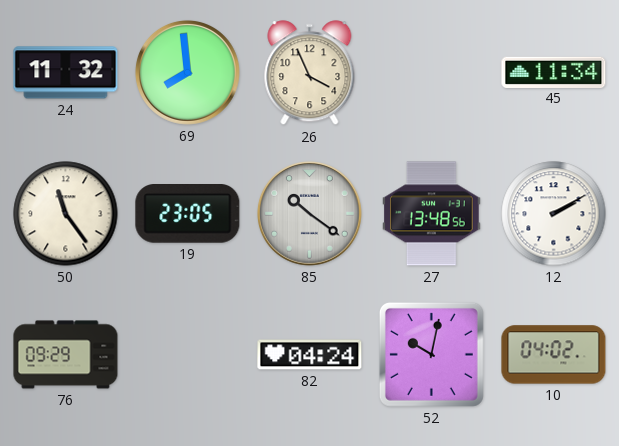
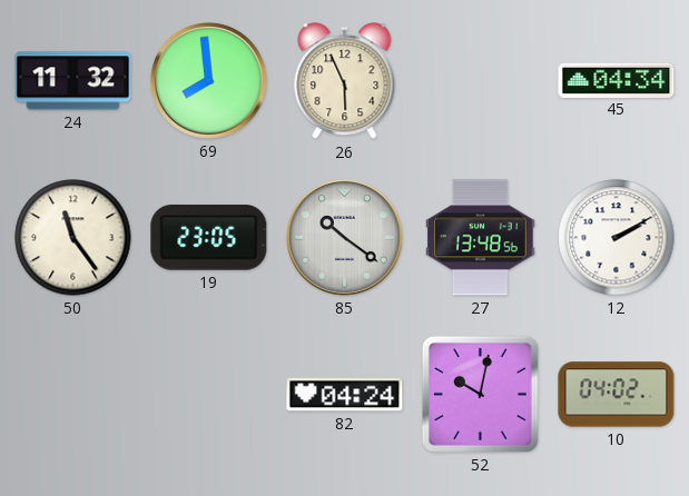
26: 3:56 -> 5:56 (345, 81)
45: 11:34 -> 04:34 (617, 80)
76: 09:29 -> none (66, 355)
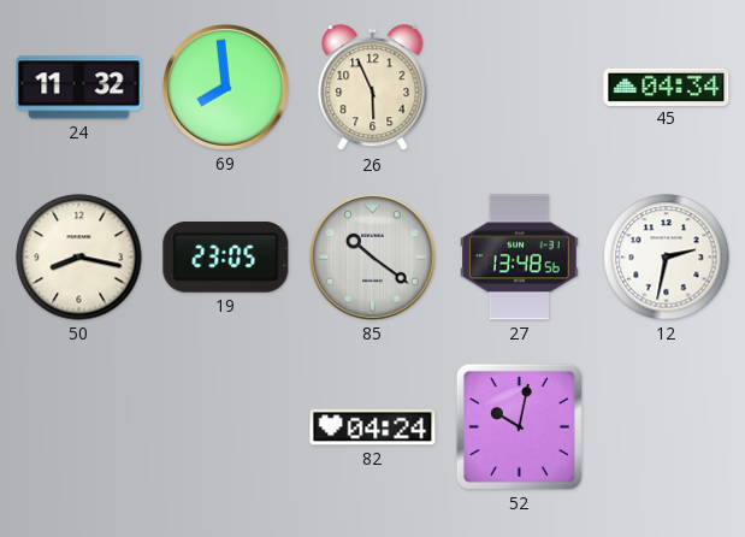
50: 11:24 -> 8:17 (79, 258)
12: 2:10 -> 2:32 (667, 258)
10: 04:02 -> none (617, 395)
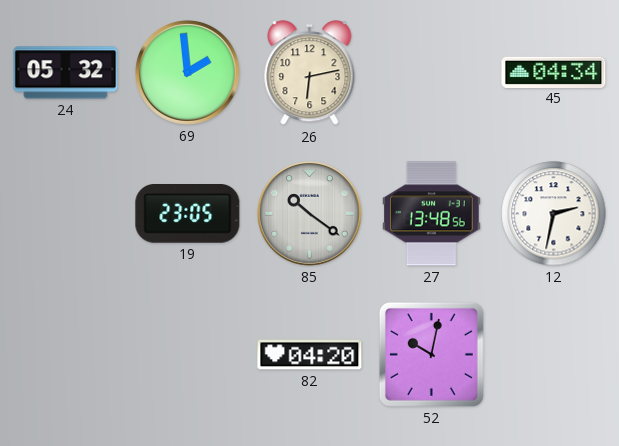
24: 11:32 -> 05:32 (66, 73)
69: 7:59 -> 1:59 (187, 72)
26: 5:56 -> 6:13 (310, 73)
50: 8:17 -> none (79, 258)
82: 04:24 -> 04:20 (310, 355)
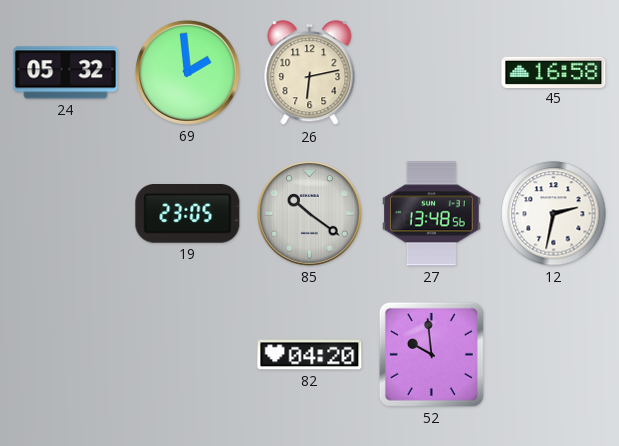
45: 04:34 -> 16:58 (554, 72)
52: 10:02 -> 9:59 (431, 354)
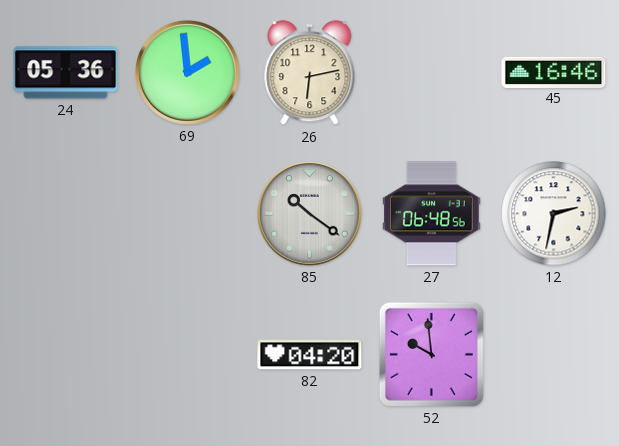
24: 05:32 -> 05:36 (66, 73)
45: 16:58 -> 16:46 (554, 72)
19: 23:05 -> none (188, 214)
27: 13:48 -> 06:48 (432, 214)
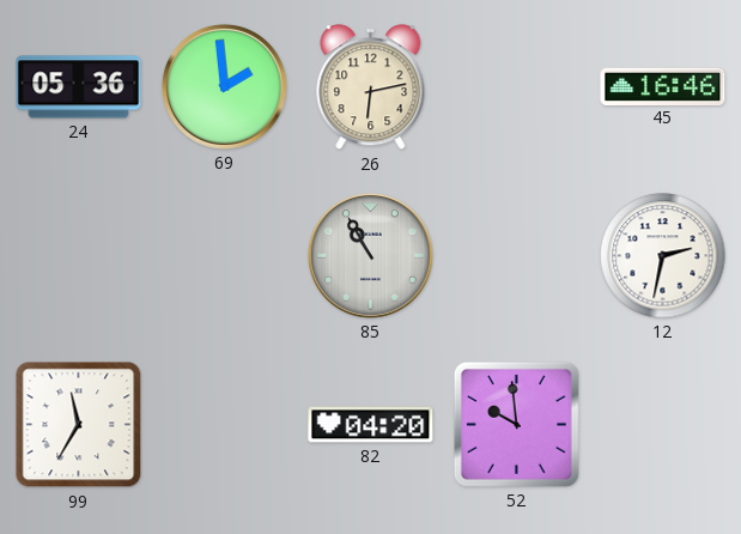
85: 10:21 -> 10:55 (370, 255)
27: 06:48 -> none (432, 214)
99: none -> 11:35 (79, 425)
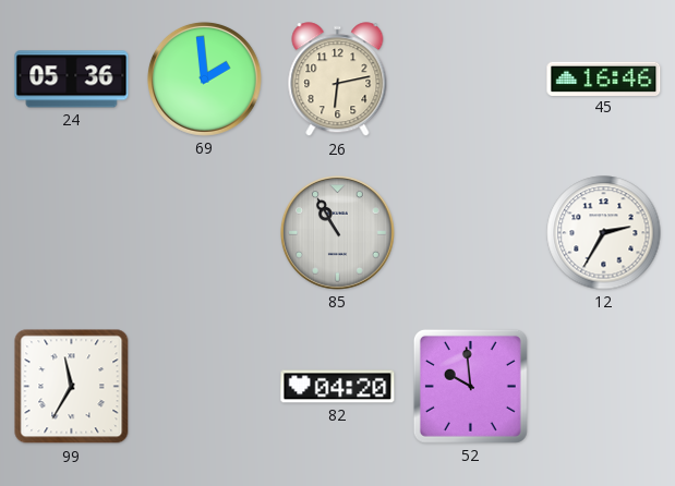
12: 2:32 -> 2:35 (604, 233)
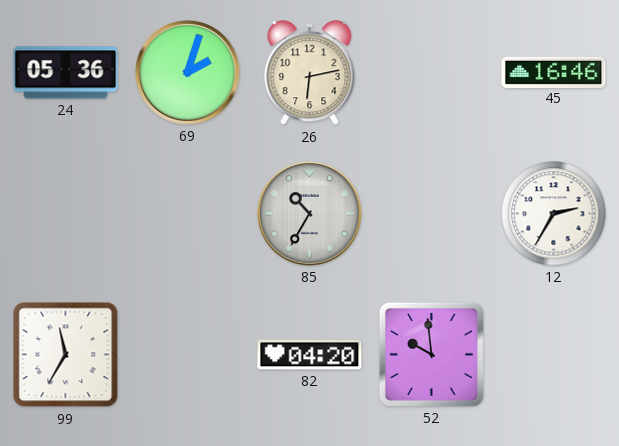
69: 1:59 -> 2:03 (187, 72)
85: 10:55 -> 10:35 (309, 213)
